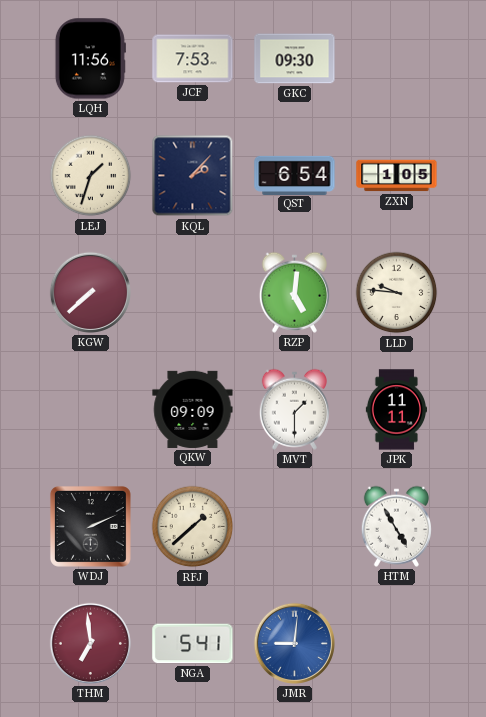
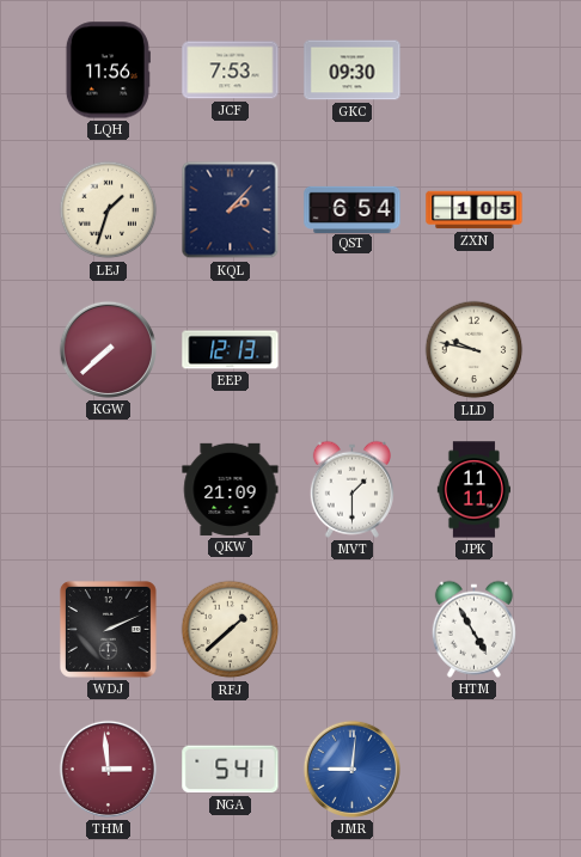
EEP: none -> 12:13 (231, 350)
RZP: 5:01 -> none (294, 292)
LLD: 9:46 -> 9:47 (475, 350)
QKW: 09:09 -> 21:09 (231, 489)
THM: 6:59 -> 2:59 (108, 769)
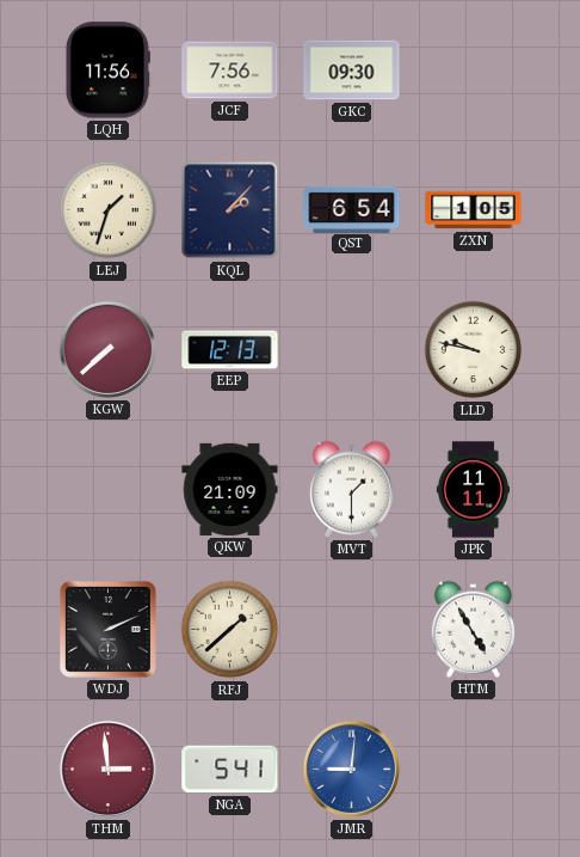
JCF: 7:53 -> 7:56 (230, 71)
